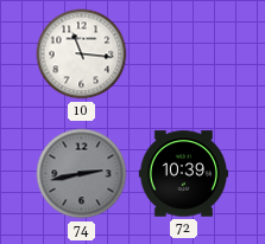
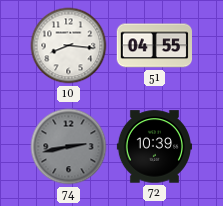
10: 11:16 -> 8:16 (69, 46)
51: none -> 04:55 (154, 46)
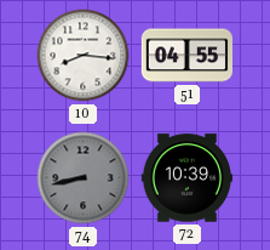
74: 2:43 -> 8:43 (84, 178)
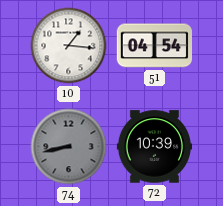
10: 8:16 -> 1:16 (69, 46)
51: 04:55 -> 04:54 (154, 46)
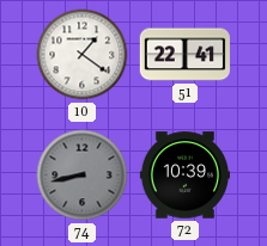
10: 1:16 -> 1:21 (83, 55)
51: 04:54 -> 22:41 (184, 55)
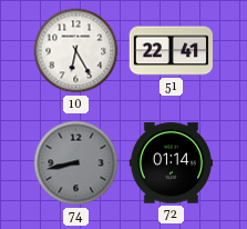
10: 1:21 -> 6:25 (76, 51)
72: 10:39 -> 01:14 (171, 163)
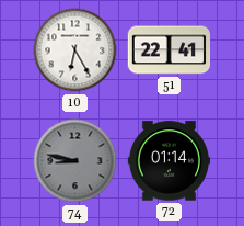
74: 8:43 -> 8:47 (75, 161)
